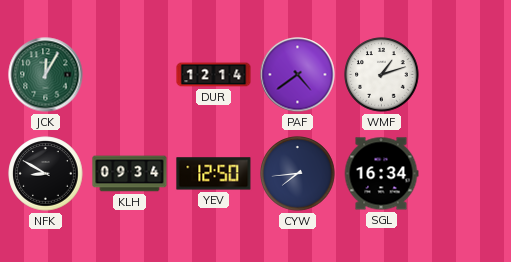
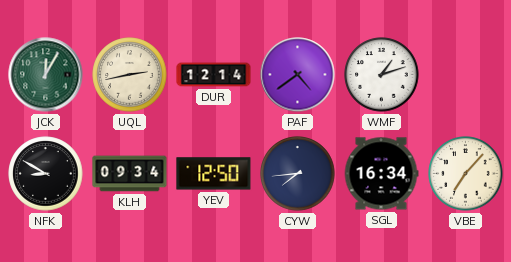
UQL: none -> 2:43 (130, 75)
VBE: none -> 7:07 (466, 174)
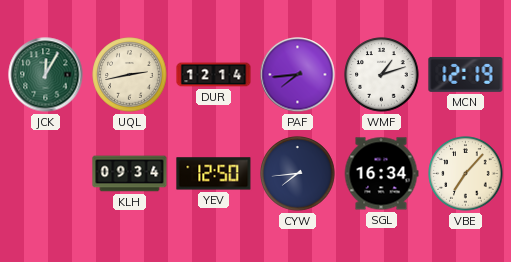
PAF: 4:39 -> 7:44 (298, 75)
MCN: none -> 12:19 (466, 74)
NFK: 8:50 -> none (46, 174)
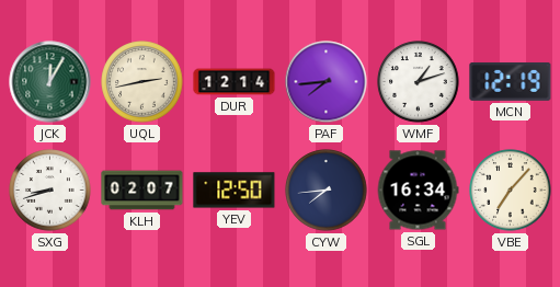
SXG: none -> 8:42 (50, 191)
KLH: 09:34 -> 02:07 (142, 191)
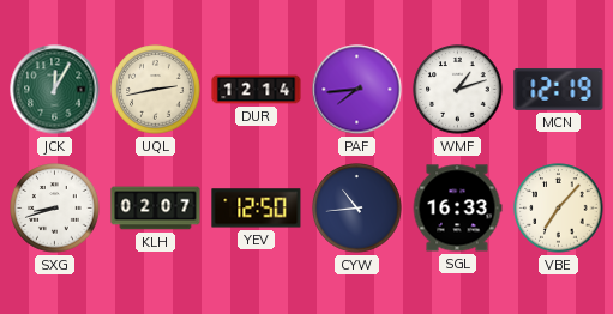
CYW: 7:44 -> 10:44 (357, 209)
SGL: 16:34 -> 16:33 (457, 209)
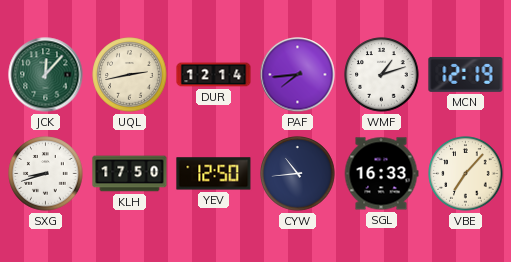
JCK: 12:05 -> 12:07 (46, 75)
KLH: 02:07 -> 17:50 (130, 174)
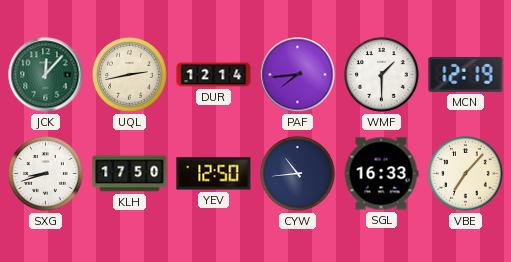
WMF: 1:12 -> 1:30 (382, 75)
